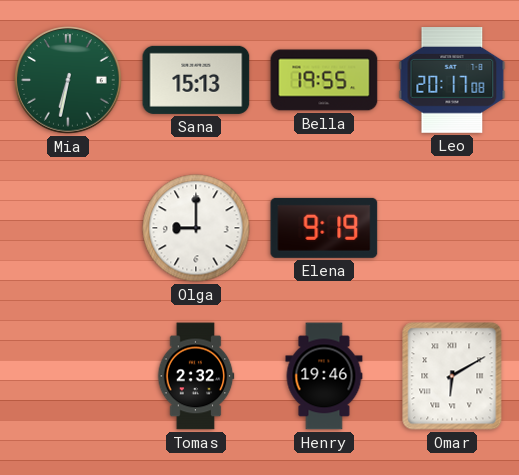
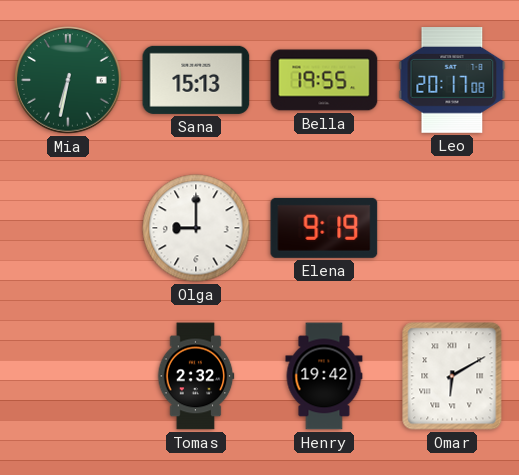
Henry: 19:46 -> 19:42 (324, 376)
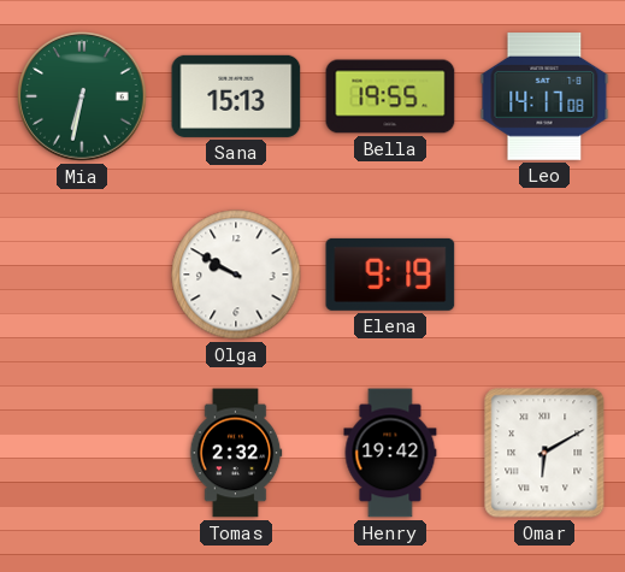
Leo: 20:17 -> 14:17 (544, 96)
Olga: 9:00 -> 9:50 (236, 275)
